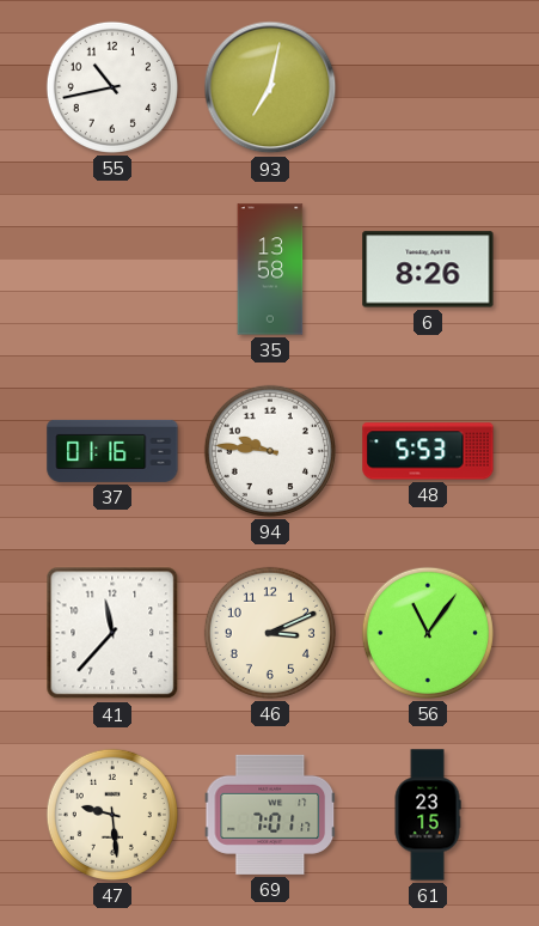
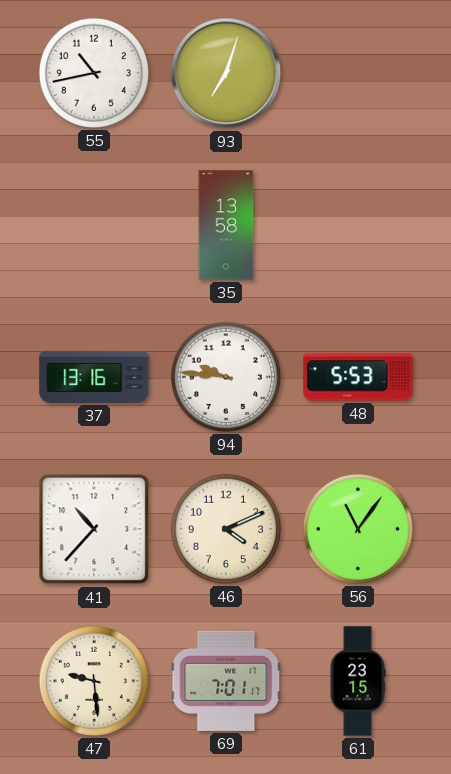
93: 7:02 -> 7:03 (226, 73)
6: 8:26 -> none (428, 269)
37: 01:16 -> 13:16 (94, 377)
41: 11:37 -> 10:37 (94, 529)
46: 3:11 -> 4:11 (226, 529)
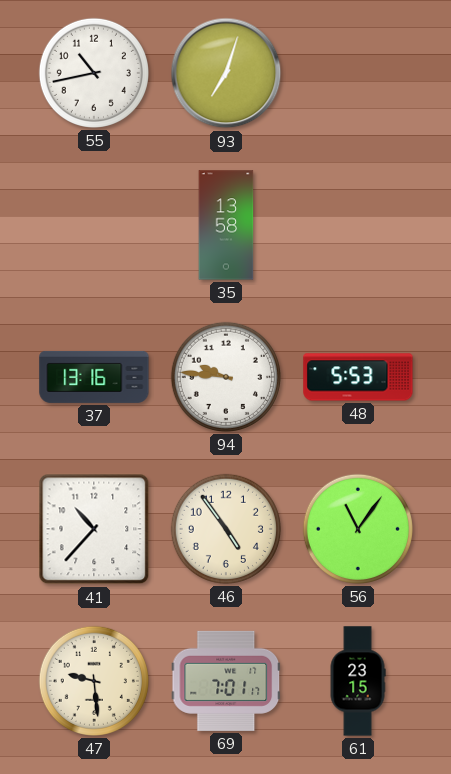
46: 4:11 -> 4:54 (226, 529)
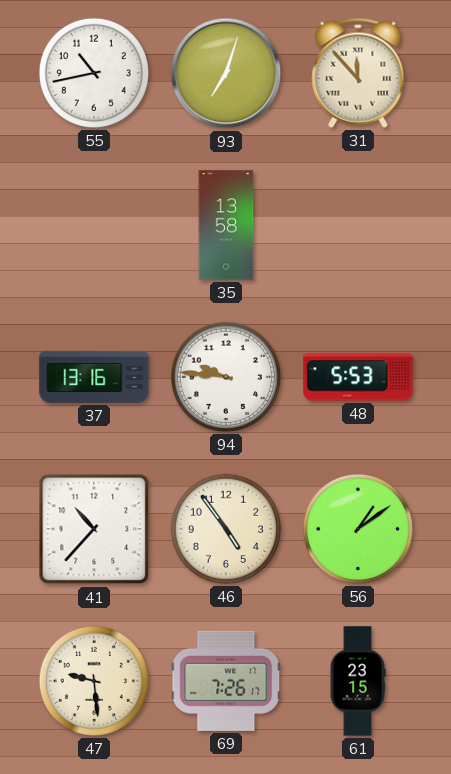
31: none -> 11:53 (358, 73)
56: 11:06 -> 1:09 (358, 529)
69: 7:01 -> 7:26 (226, 681)
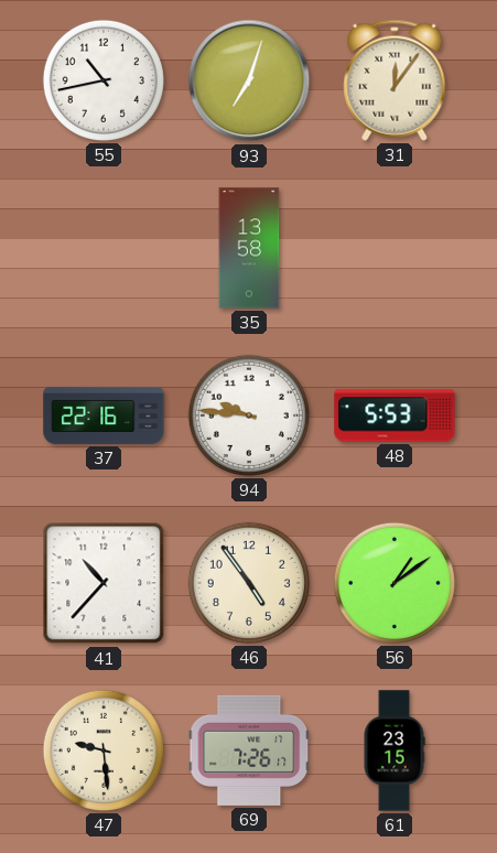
31: 11:53 -> 12:06 (395, 80)
37: 13:16 -> 22:16 (104, 415)
